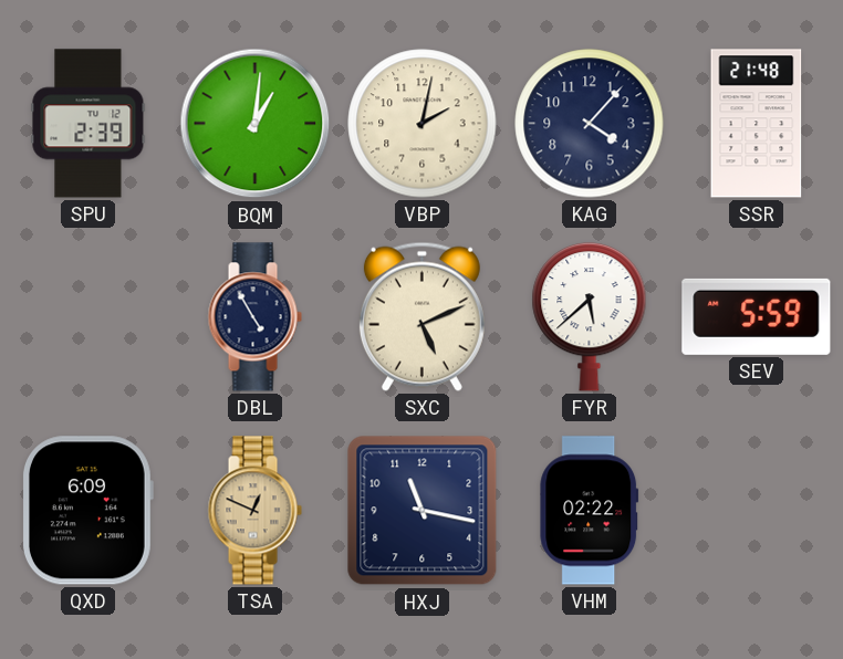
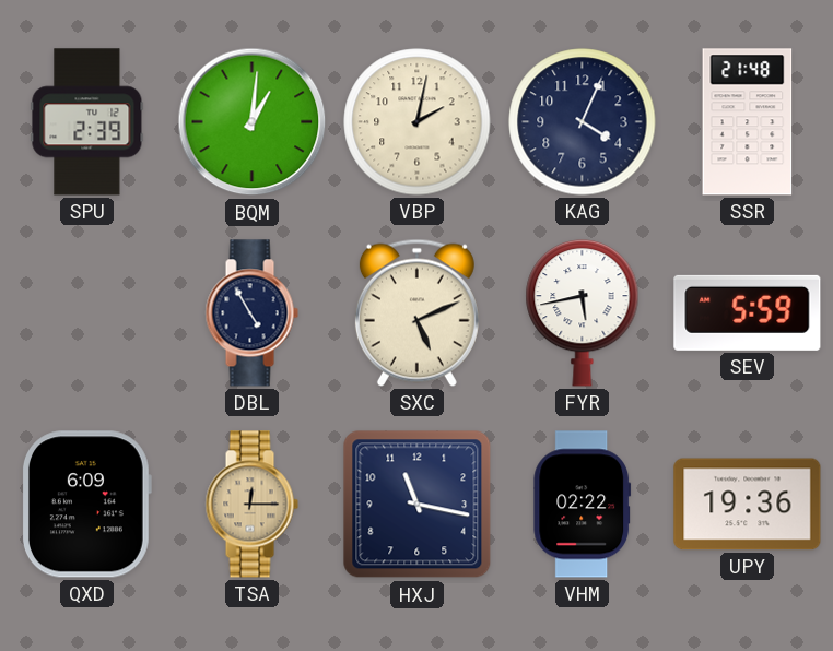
KAG: 4:07 -> 4:04 (583, 122)
FYR: 5:38 -> 5:43 (583, 312)
TSA: 12:49 -> 12:15 (251, 505)
UPY: none -> 19:36 (748, 505)
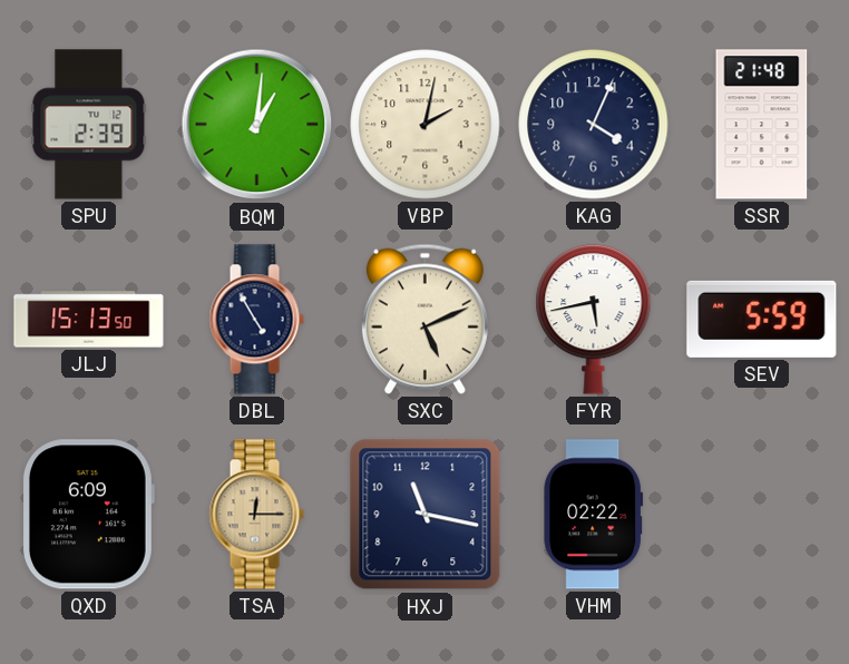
JLJ: none -> 15:13 (89, 320)
UPY: 19:36 -> none (748, 505)
